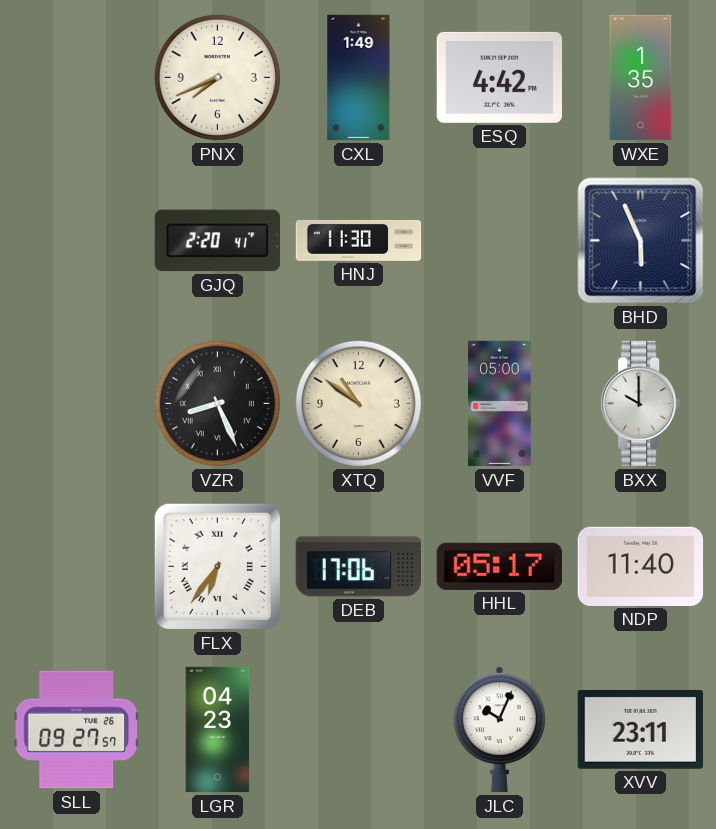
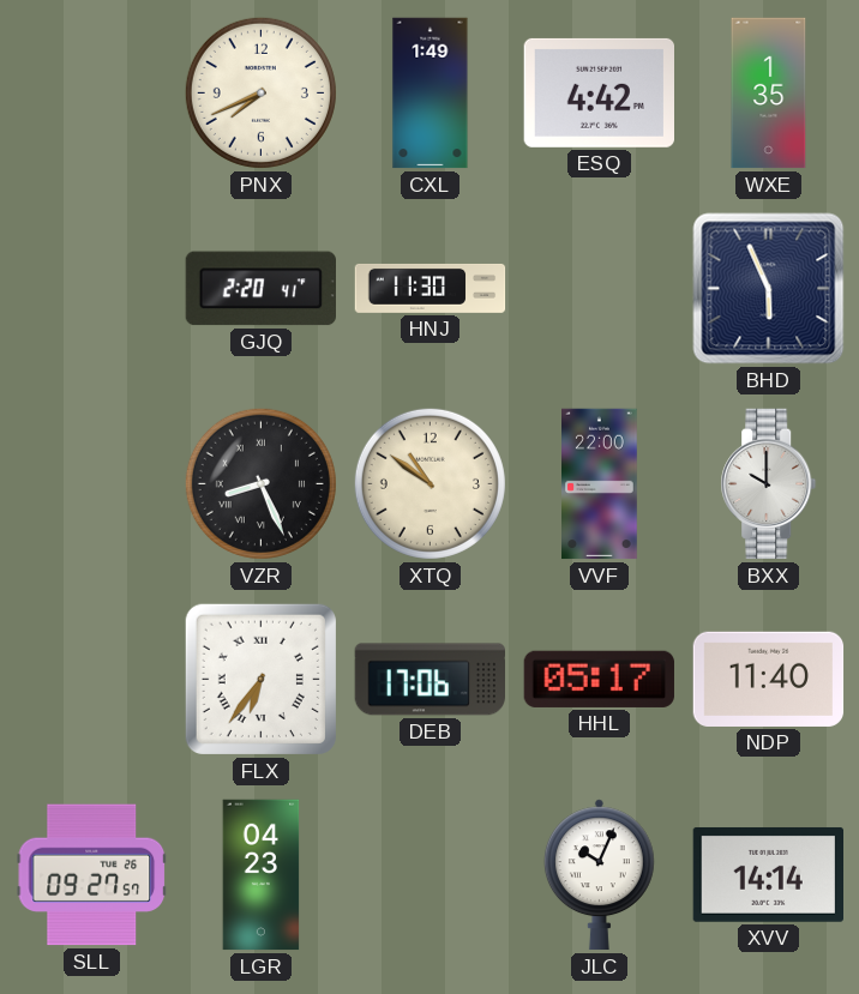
VVF: 05:00 -> 22:00 (600, 484)
XVV: 23:11 -> 14:14 (768, 874)
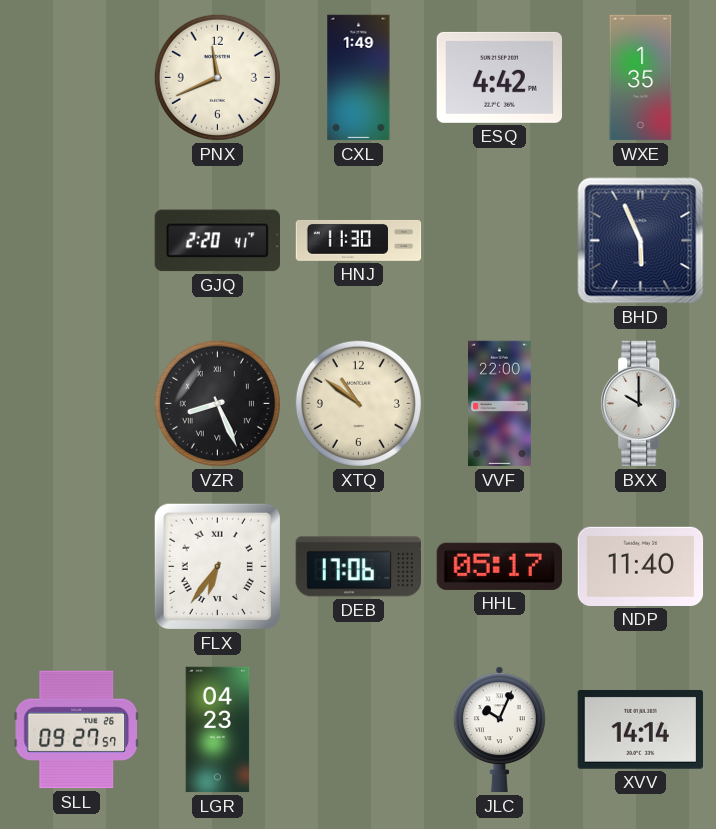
PNX: 7:41 -> 11:41 (217, 77)
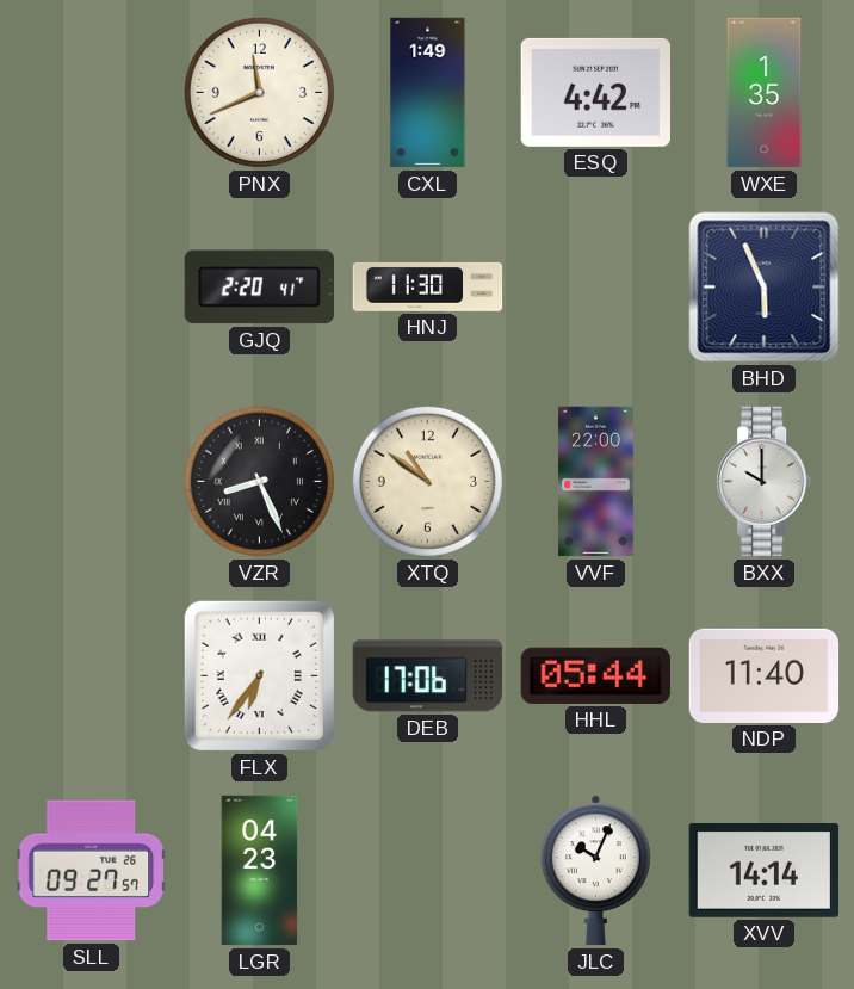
HHL: 05:17 -> 05:44 (595, 675)
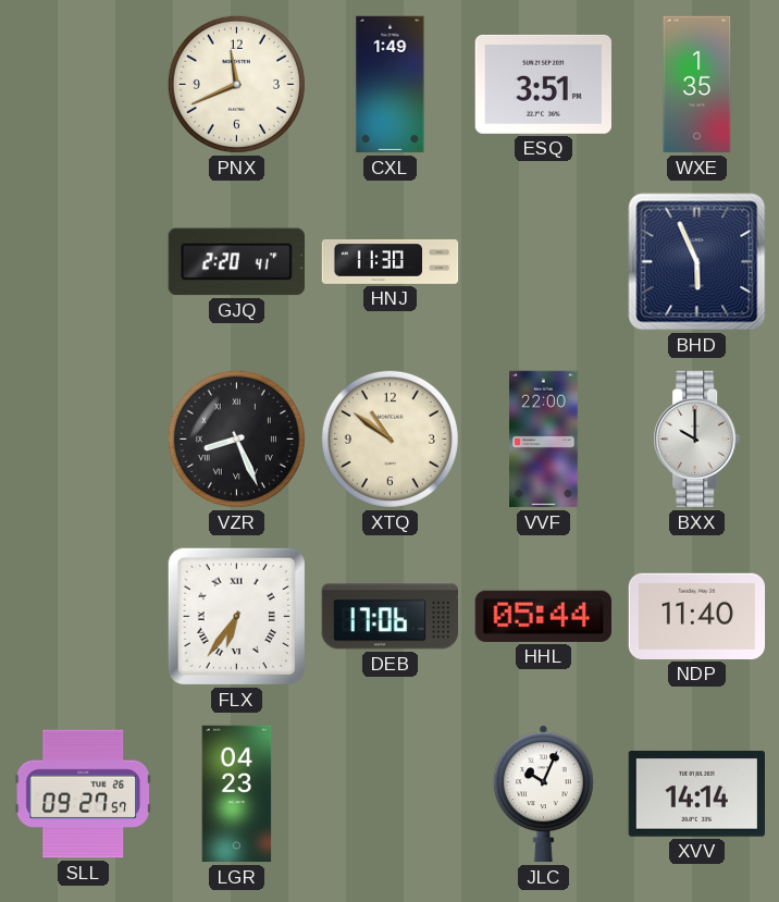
ESQ: 4:42 -> 3:51 (543, 84)
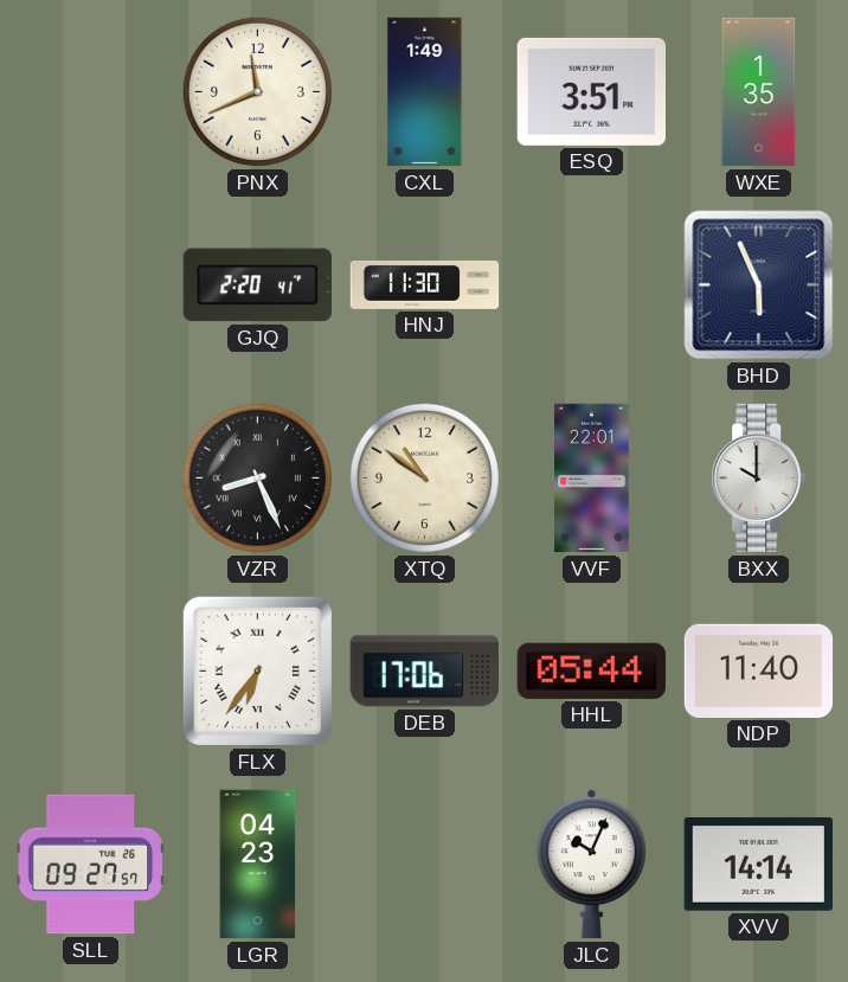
VVF: 22:00 -> 22:01 (592, 479)
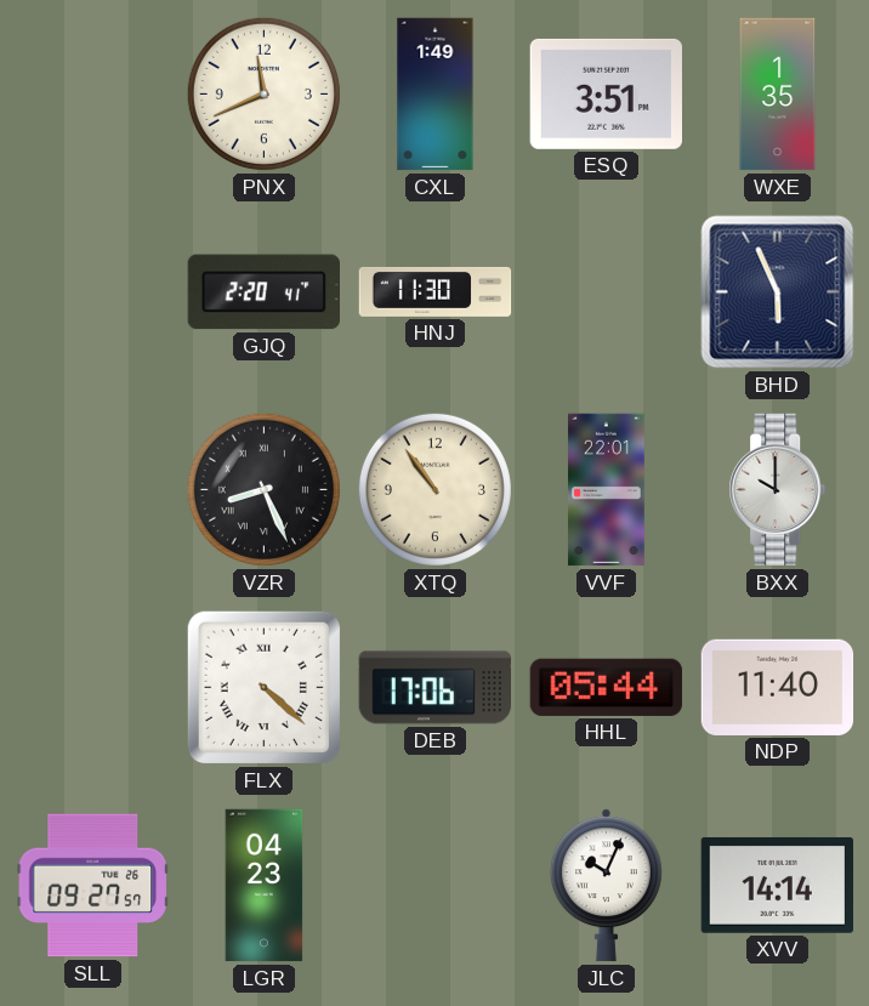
XTQ: 10:51 -> 10:54 (434, 489)
FLX: 6:36 -> 4:22 (263, 687)
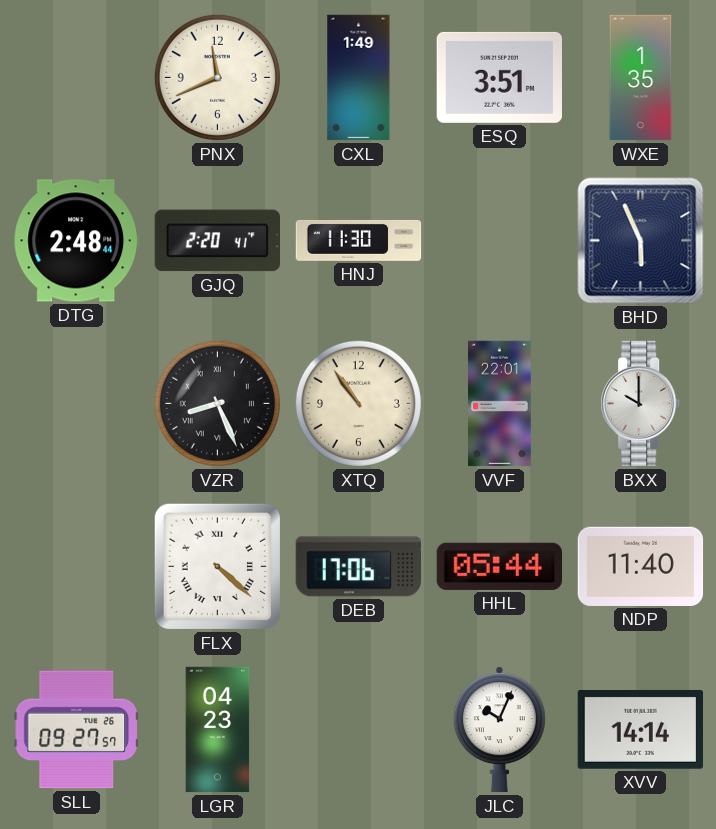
DTG: none -> 2:48 (76, 241)
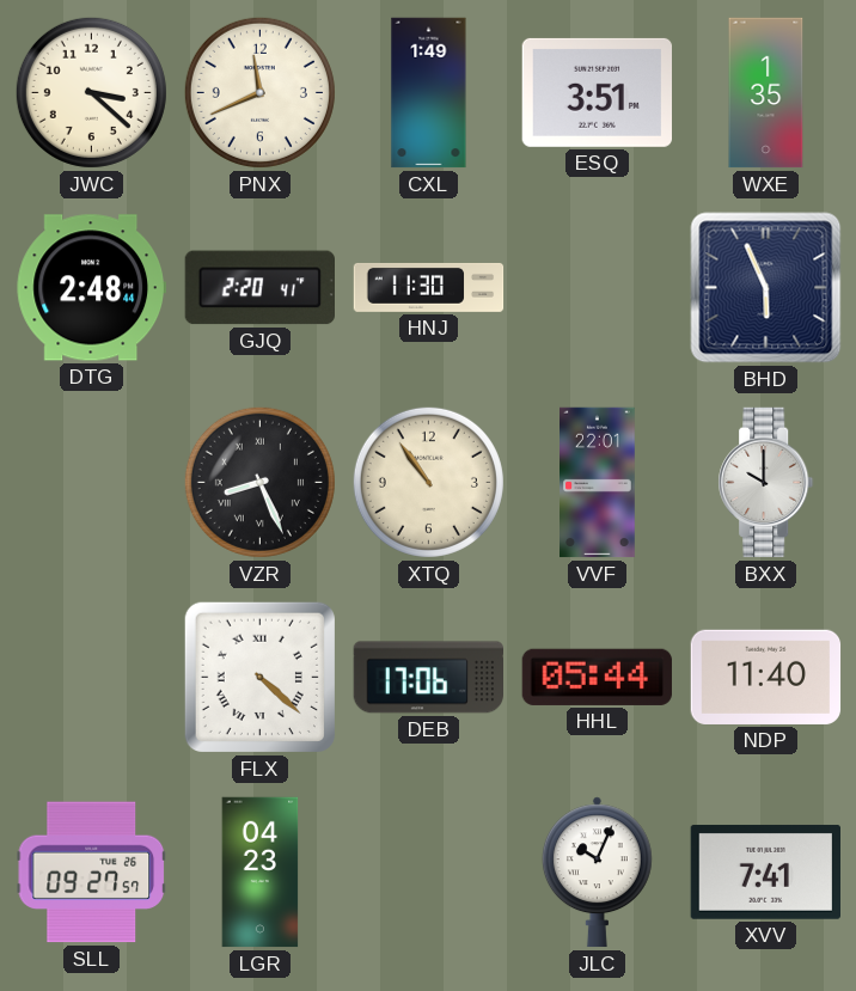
JWC: none -> 3:22 (91, 92)
XVV: 14:14 -> 7:41 (765, 871)
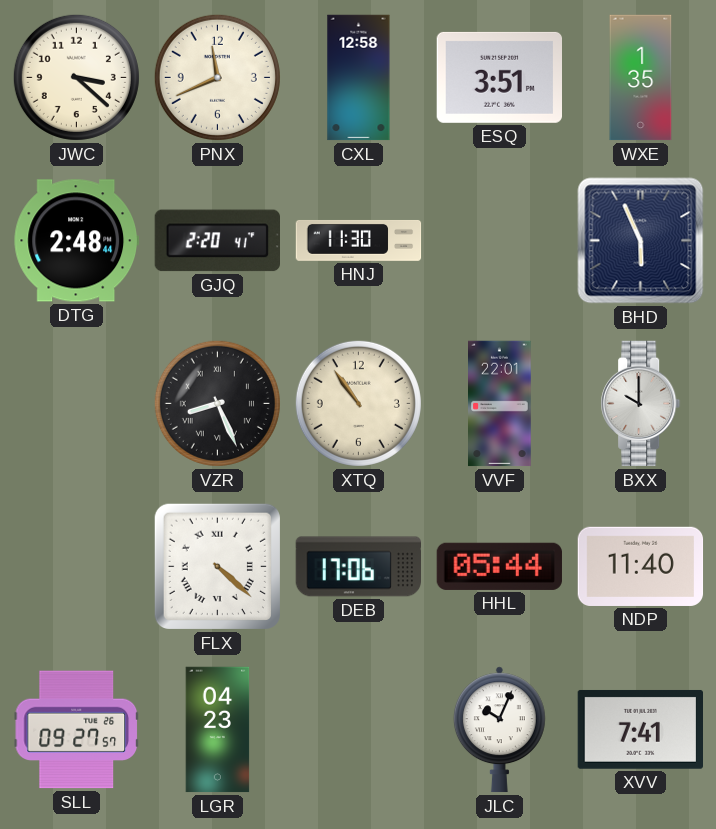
CXL: 1:49 -> 12:58 (359, 78)
